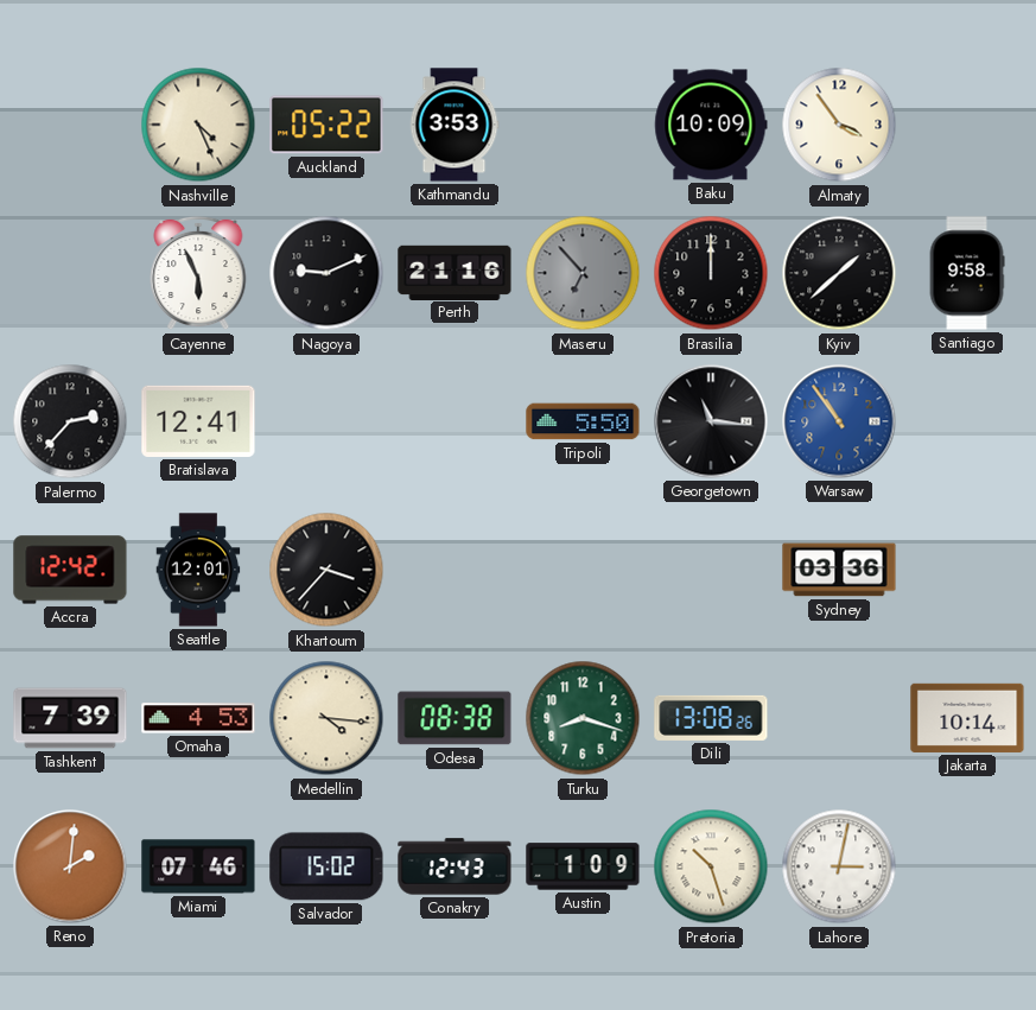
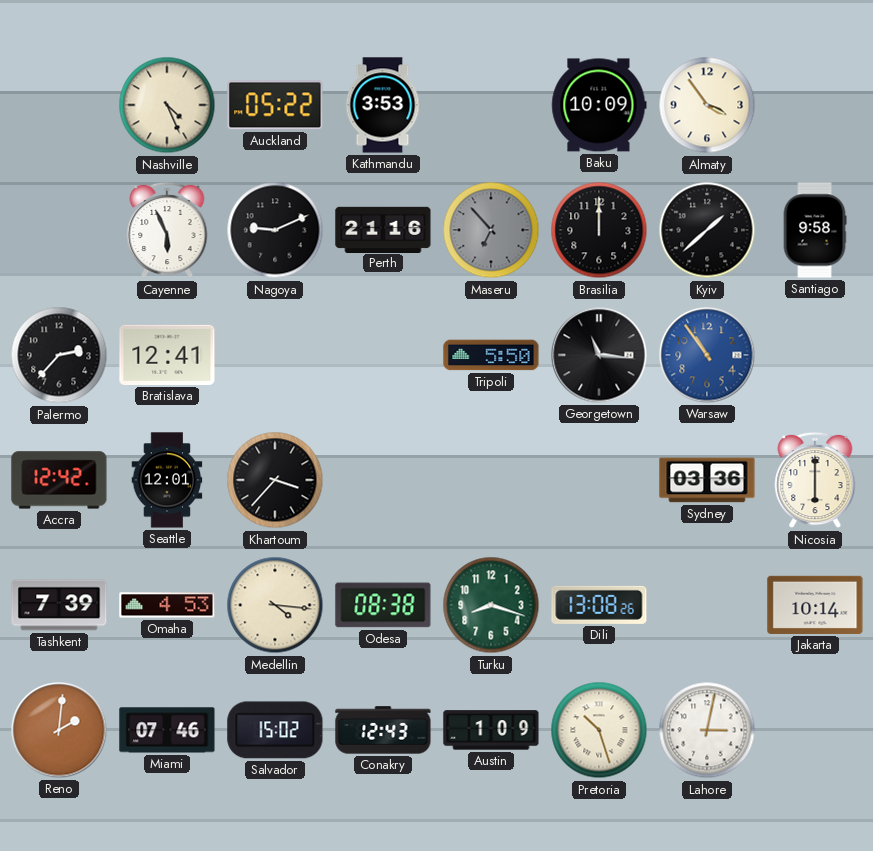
Nicosia: none -> 6:00 (815, 480)
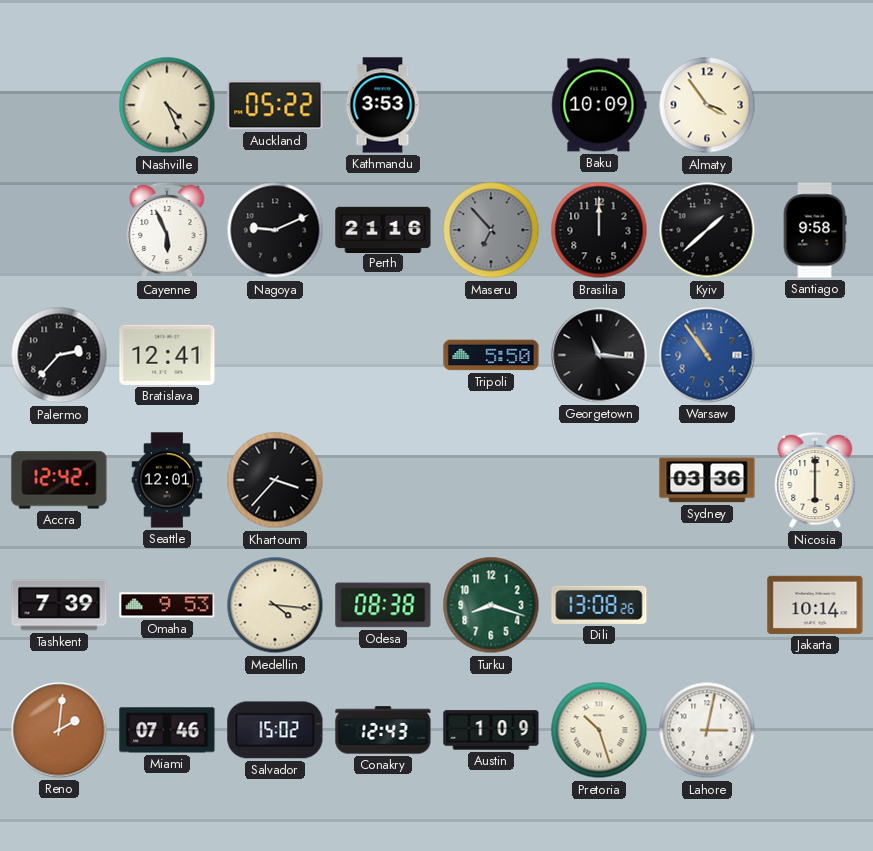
Omaha: 4:53 -> 9:53 (167, 605)
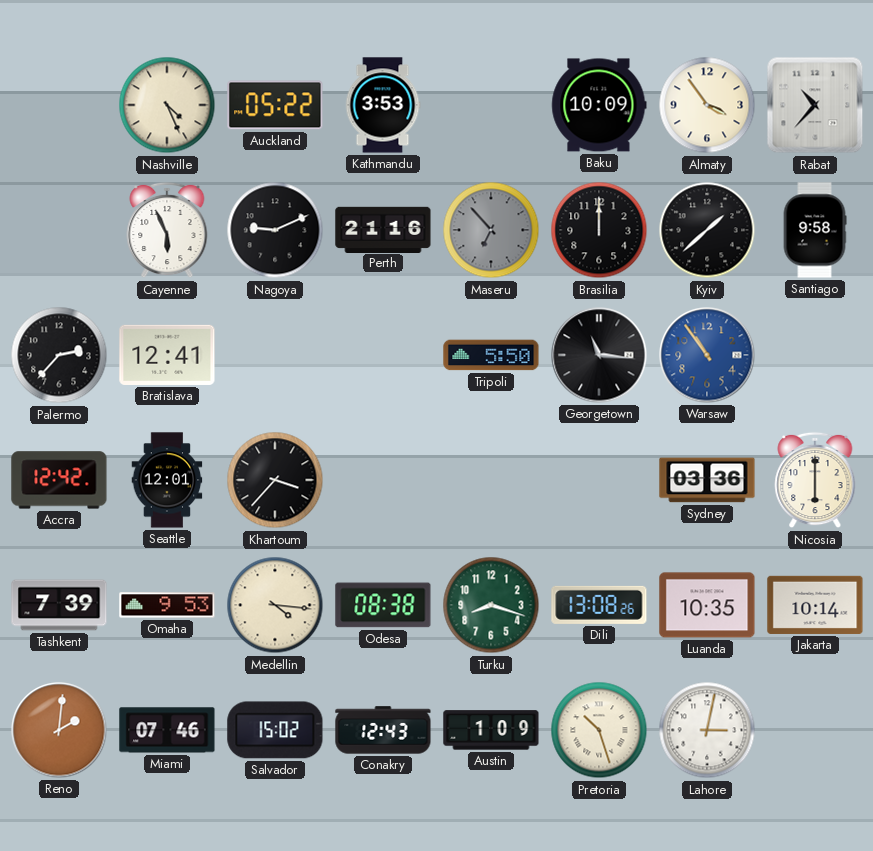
Rabat: none -> 10:37 (815, 105)
Luanda: none -> 10:35 (707, 605)
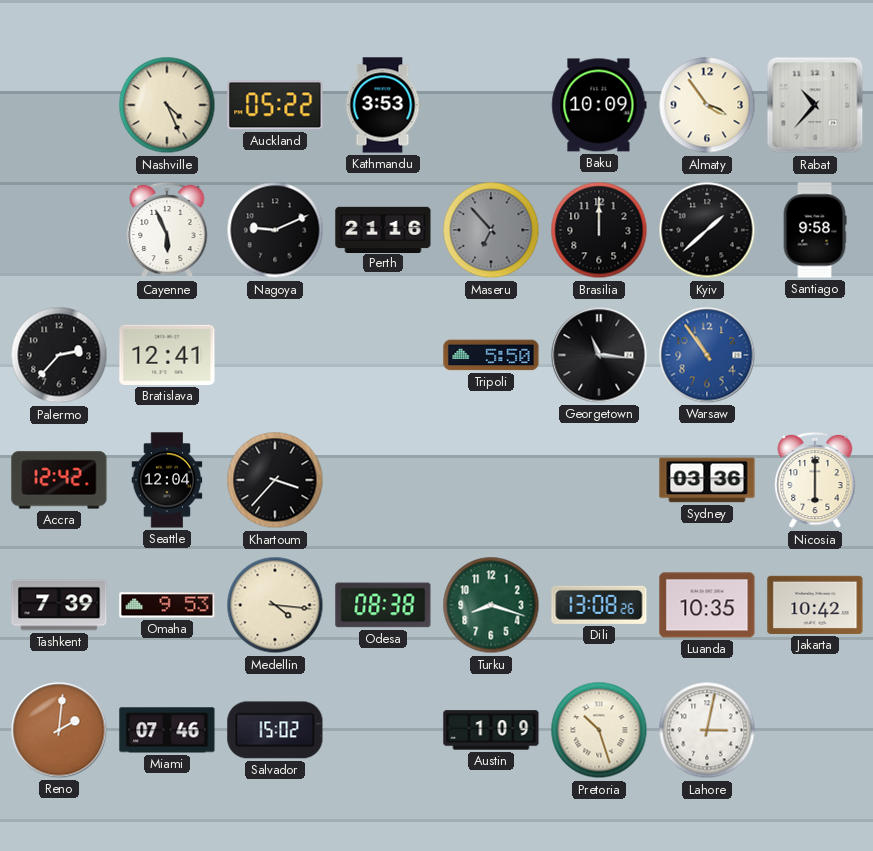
Seattle: 12:01 -> 12:04 (167, 480)
Jakarta: 10:14 -> 10:42 (815, 605)
Conakry: 12:43 -> none (383, 730)
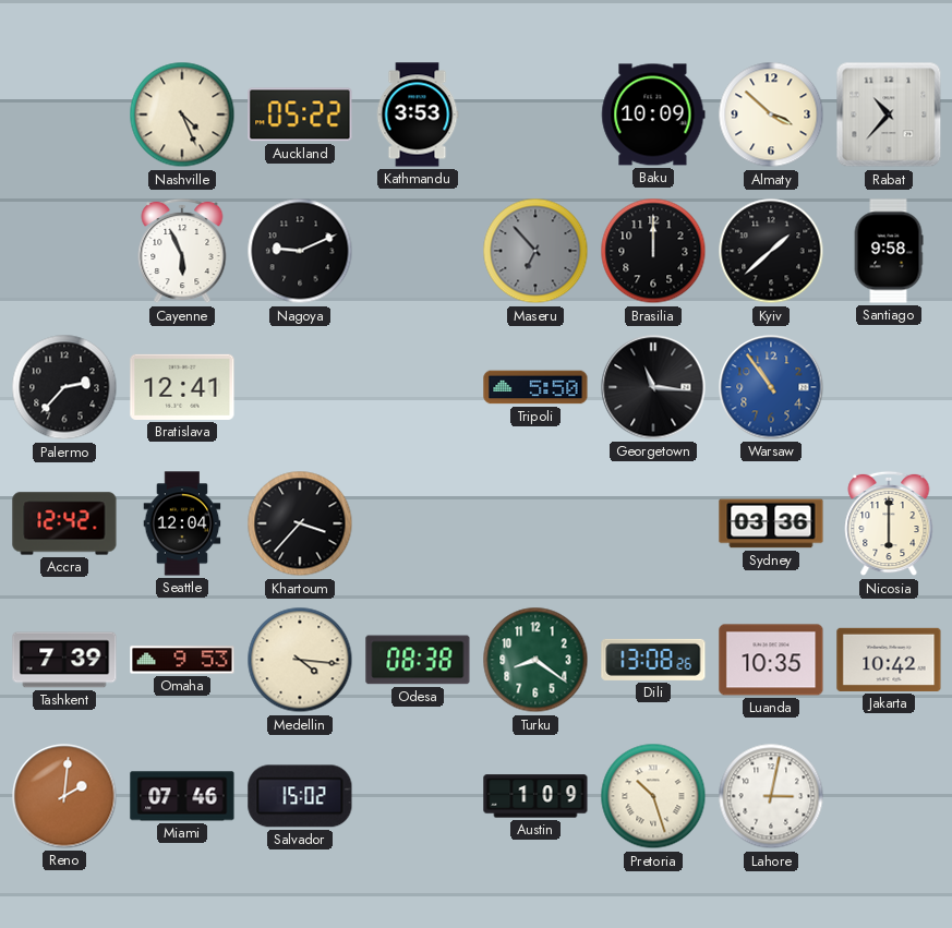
Almaty: 3:54 -> 3:52 (771, 115)
Perth: 21:16 -> none (383, 229)
Turku: 8:18 -> 8:21 (535, 660)
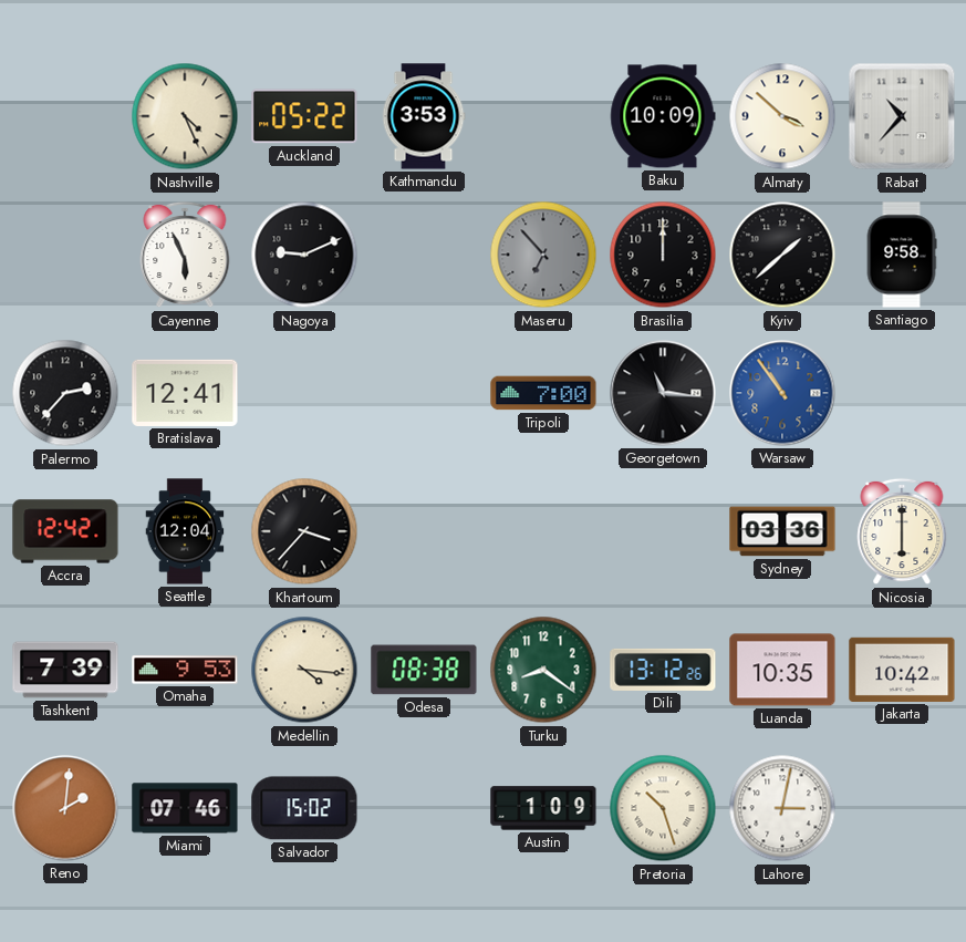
Tripoli: 5:50 -> 7:00 (543, 393)
Dili: 13:08 -> 13:12 (663, 670)
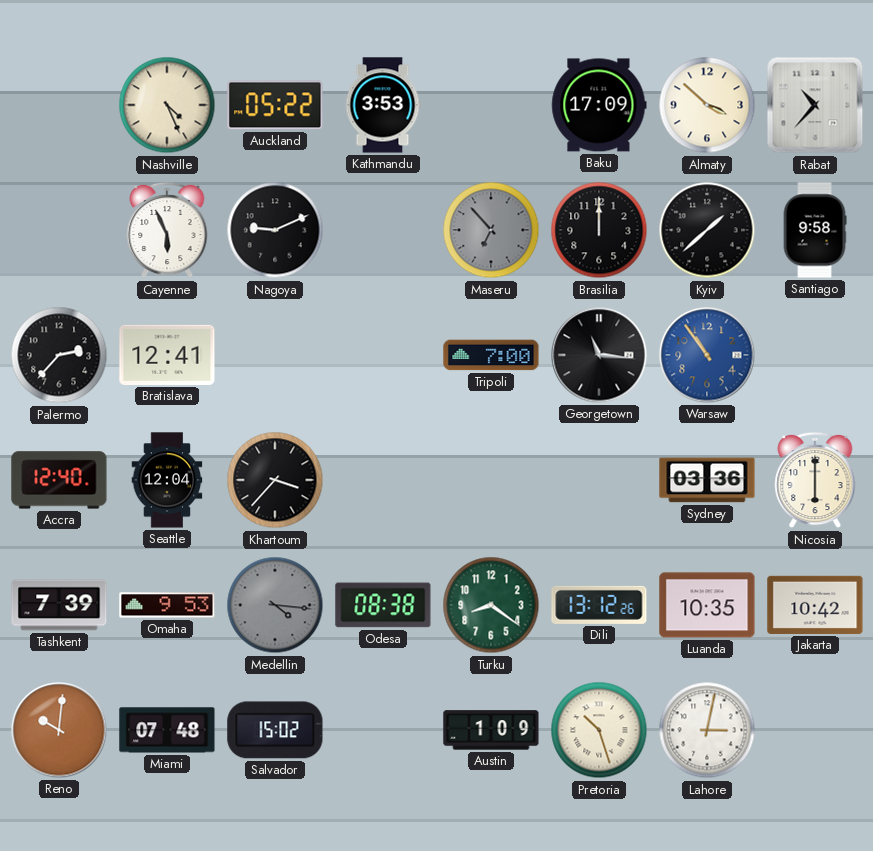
Baku: 10:09 -> 17:09 (599, 105)
Accra: 12:42 -> 12:40 (59, 480)
Medellin dial: cream -> grey (275, 605)
Reno: 2:01 -> 10:01 (59, 730)
Miami: 07:46 -> 07:48 (167, 730)
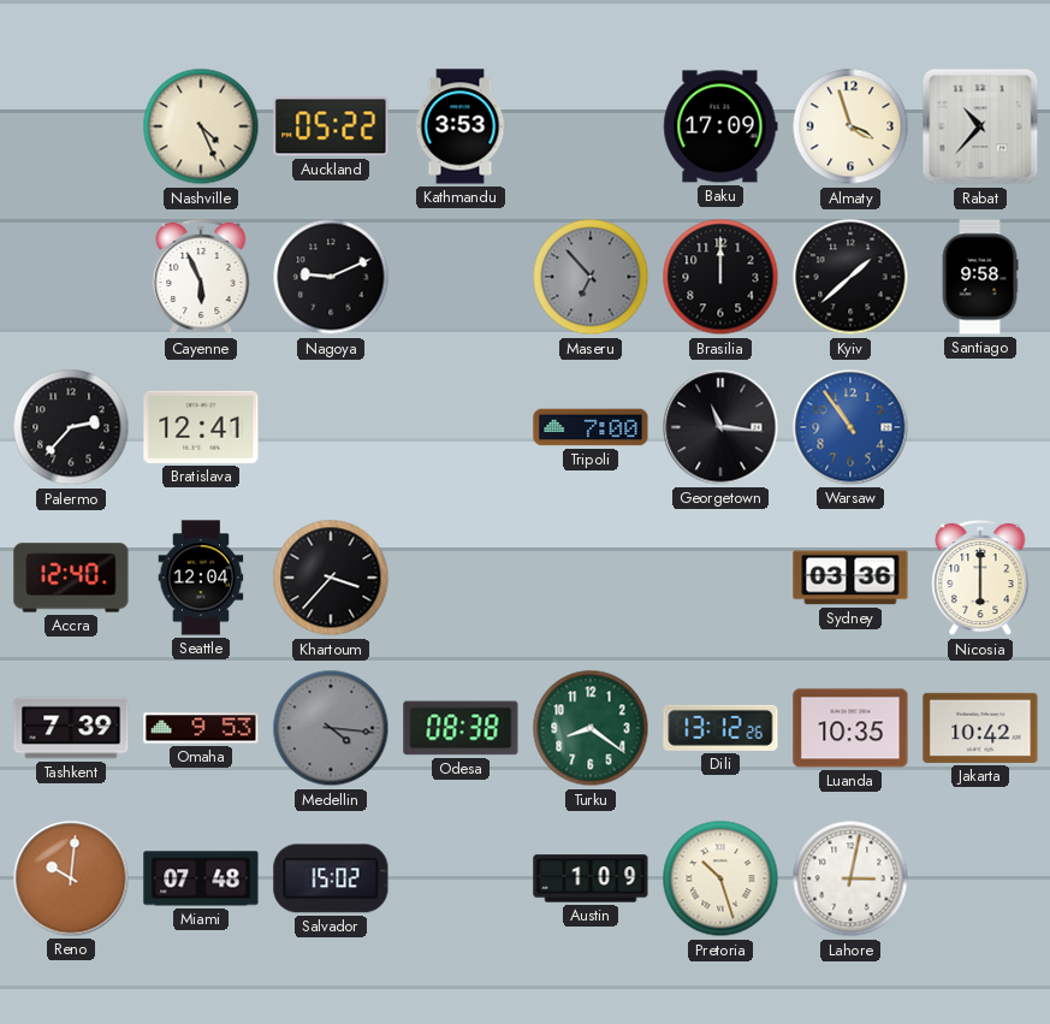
Almaty: 3:52 -> 3:57 (850, 126)
